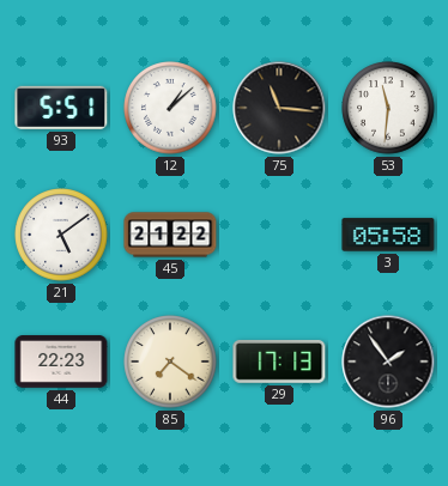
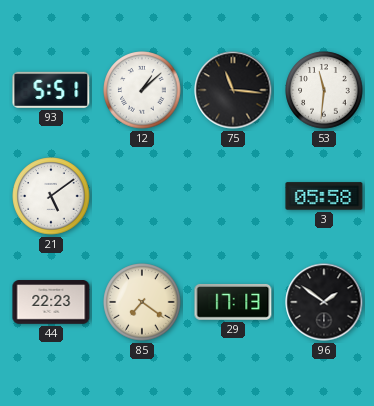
45: 21:22 -> none (170, 235)
96: 1:54 -> 1:51 (324, 302)
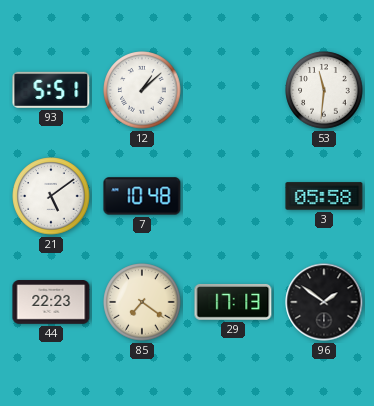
75: 11:16 -> none (233, 90)
7: none -> 10:48 (142, 196)
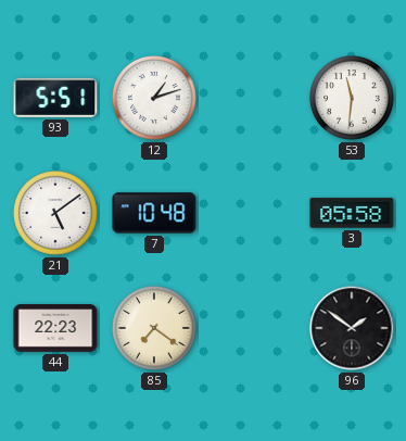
12: 1:08 -> 1:12 (154, 98)
29: 17:13 -> none (233, 302)
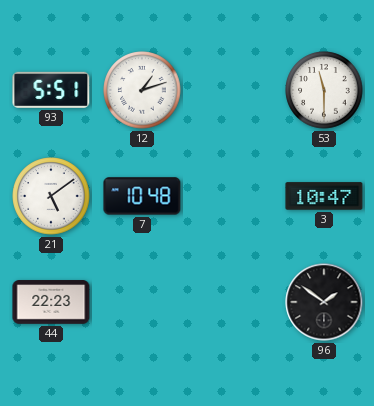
53: 11:31 -> 11:30 (324, 90)
3: 05:58 -> 10:47 (324, 196)
85: 7:21 -> none (154, 328)
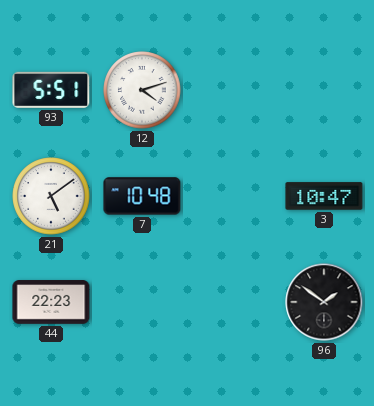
12: 1:12 -> 4:12 (142, 90)
53: 11:30 -> none (324, 90)
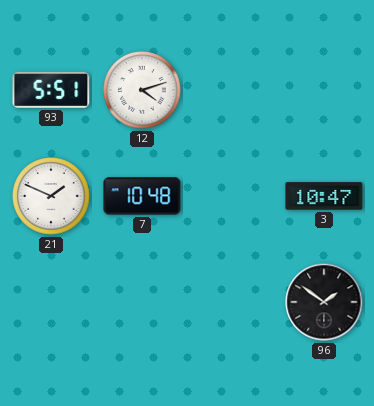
21: 5:09 -> 1:49 (51, 196)
44: 22:23 -> none (51, 302)
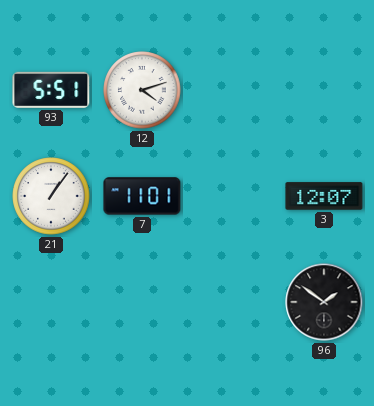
21: 1:49 -> 1:06 (51, 196)
7: 10:48 -> 11:01 (142, 196)
3: 10:47 -> 12:07 (324, 196)
